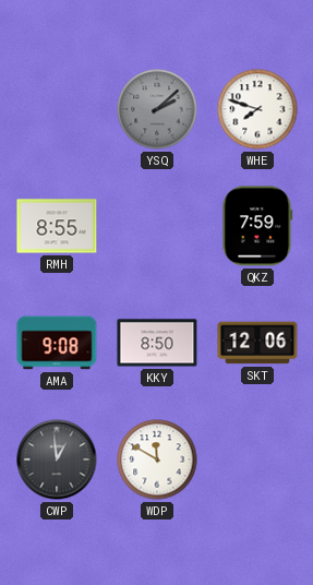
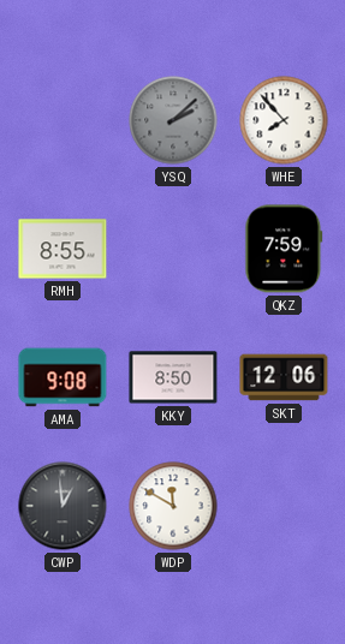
WHE: 7:48 -> 7:53 (284, 120)
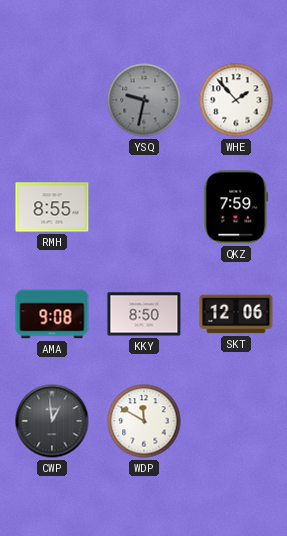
YSQ: 2:08 -> 9:32 (144, 100)
WHE: 7:53 -> 1:53 (236, 100)
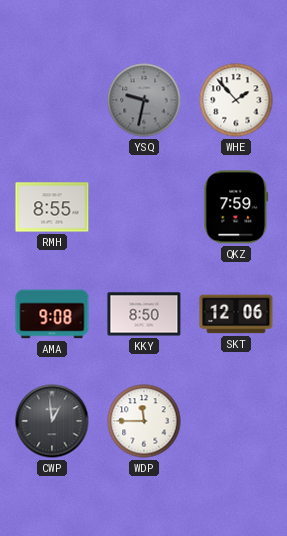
WDP: 11:50 -> 11:45 (144, 421)
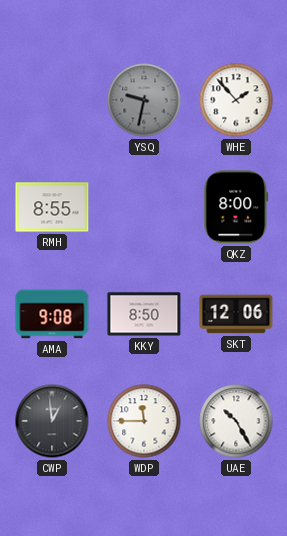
QKZ: 7:59 -> 8:00 (236, 207)
UAE: none -> 10:25 (236, 421)
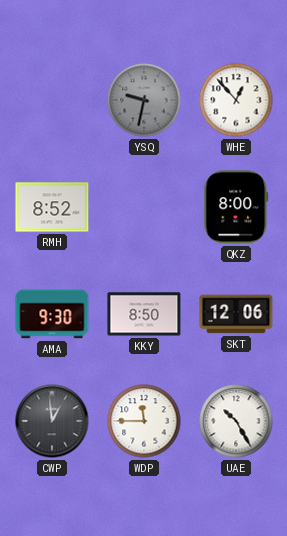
WHE: 1:53 -> 12:53 (236, 100)
RMH: 8:55 -> 8:52 (52, 207)
AMA: 9:08 -> 9:30 (52, 314)
